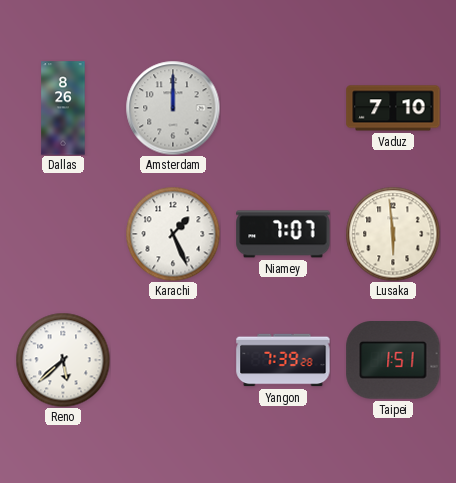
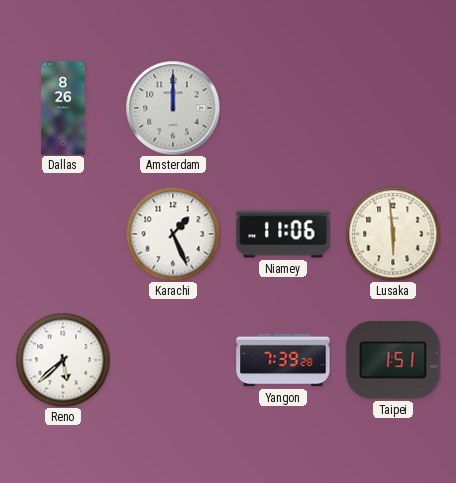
Vaduz: 7:10 -> none (393, 108)
Niamey: 7:07 -> 11:06 (283, 234)
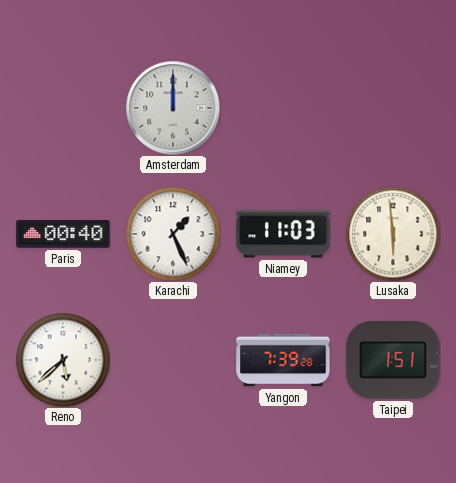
Dallas: 8:26 -> none (63, 108)
Paris: none -> 00:40 (63, 234)
Niamey: 11:06 -> 11:03 (283, 234)
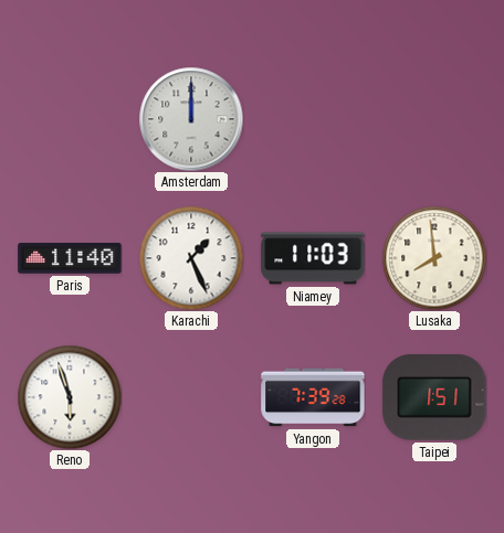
Paris: 00:40 -> 11:40 (70, 258)
Lusaka: 5:59 -> 7:59 (434, 258)
Reno: 5:38 -> 5:57 (70, 397)
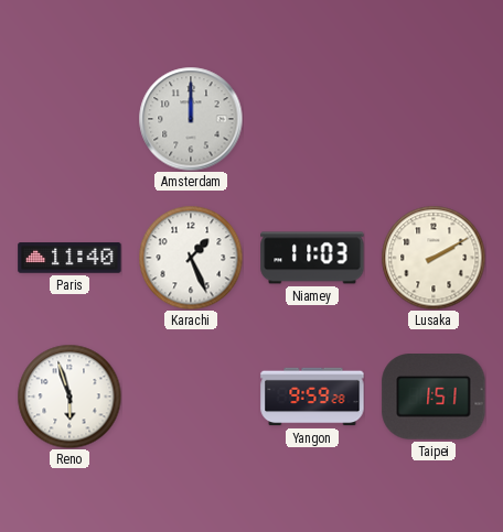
Lusaka: 7:59 -> 2:10 (434, 258)
Yangon: 7:39 -> 9:59 (312, 397)
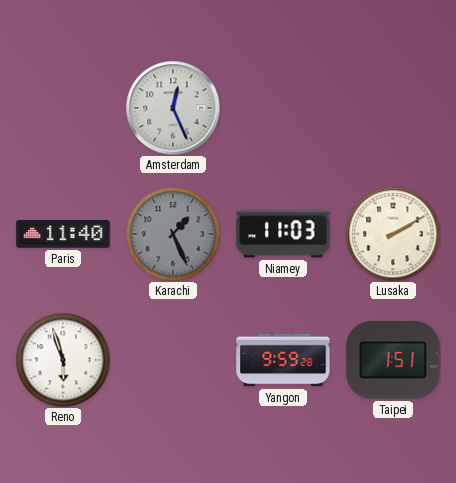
Amsterdam: 12:00 -> 12:26 (173, 108)
Karachi dial: white -> grey (173, 234)
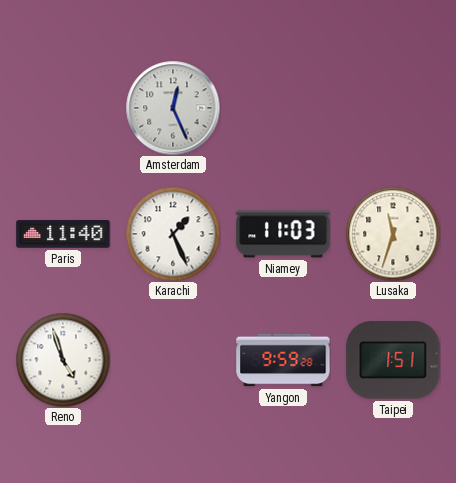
Karachi dial: grey -> white (173, 234)
Lusaka: 2:10 -> 11:33 (393, 234)
Reno: 5:57 -> 4:57 (63, 360)
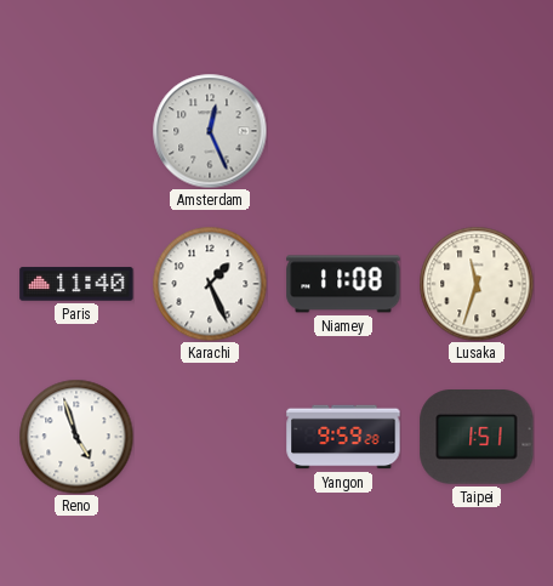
Niamey: 11:03 -> 11:08 (343, 284)
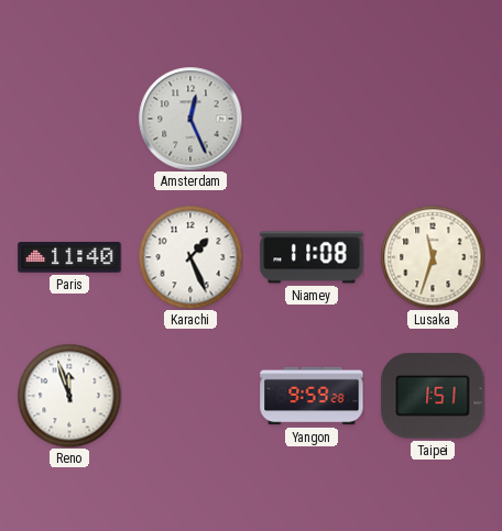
Reno: 4:57 -> 11:57 (69, 396)
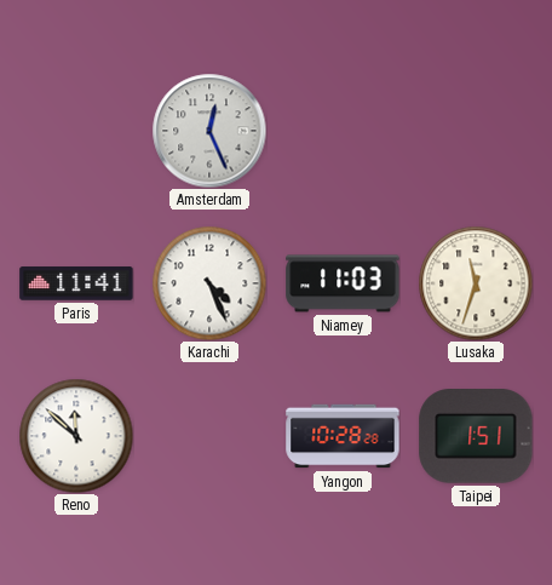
Paris: 11:40 -> 11:41 (76, 283)
Karachi: 1:26 -> 4:26 (209, 283)
Niamey: 11:08 -> 11:03 (343, 283)
Reno: 11:57 -> 11:52 (76, 436)
Yangon: 9:59 -> 10:28 (343, 436)
